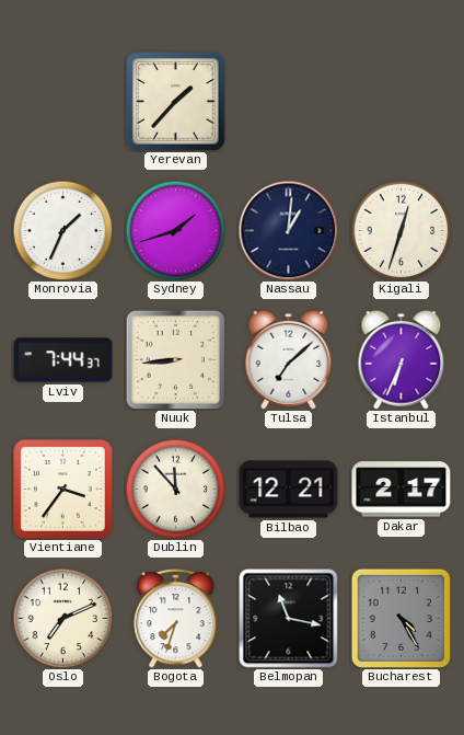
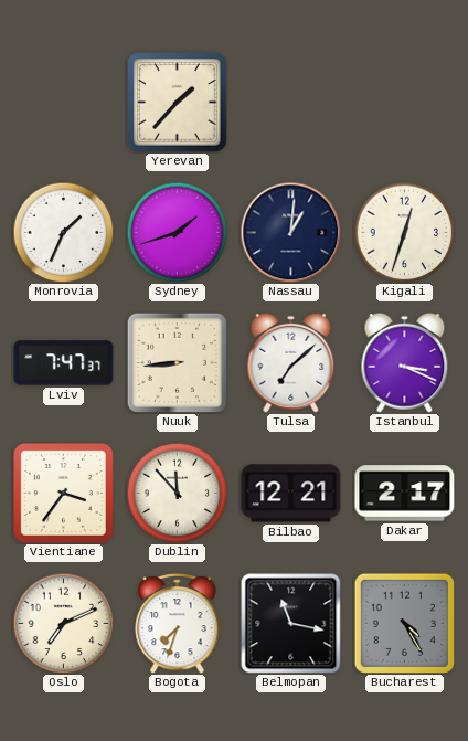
Lviv: 7:44 -> 7:47 (64, 363)
Istanbul: 6:34 -> 3:19 (405, 362)
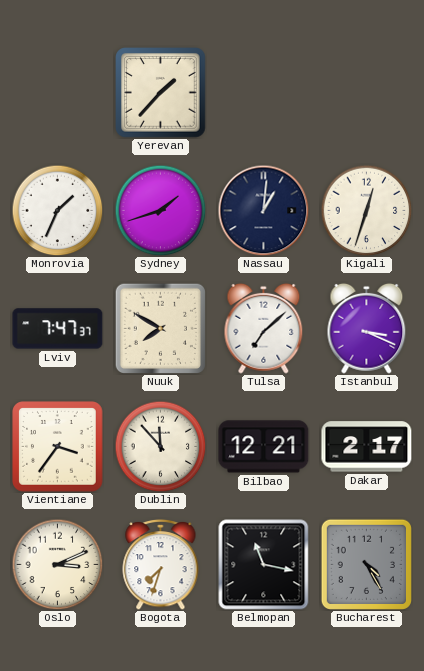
Nuuk: 8:44 -> 7:50 (160, 328)
Oslo: 7:11 -> 3:11 (57, 564)
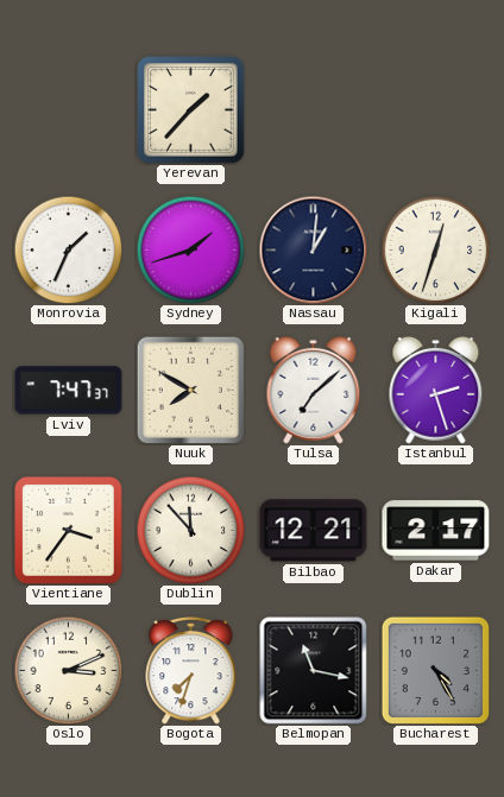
Istanbul: 3:19 -> 2:27 (436, 390)
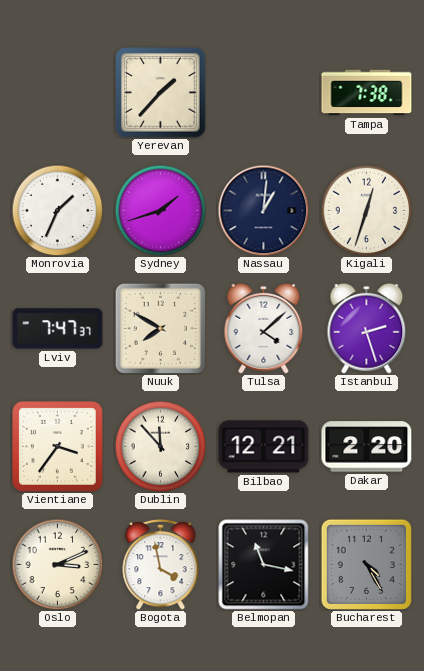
Tampa: none -> 7:38 (367, 93)
Tulsa: 7:08 -> 4:08 (264, 328)
Dakar: 2:17 -> 2:20 (367, 447)
Bogota: 7:33 -> 3:58 (161, 564)
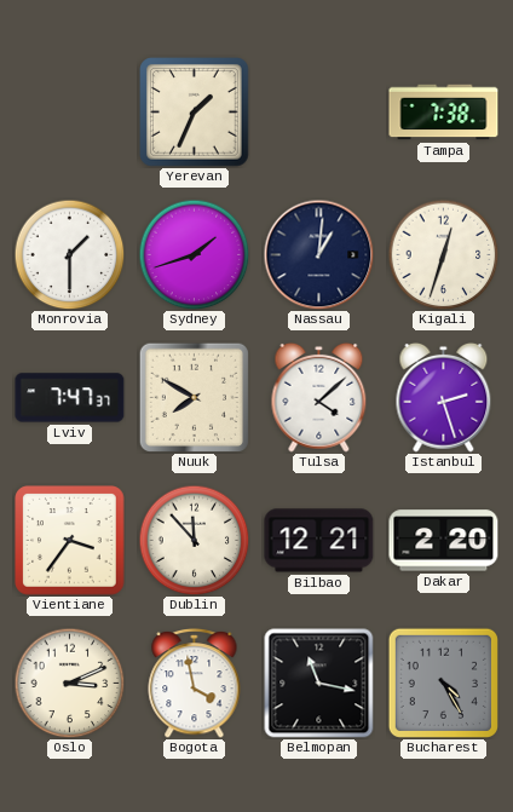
Yerevan: 1:37 -> 1:34 (195, 113)
Monrovia: 1:34 -> 1:30 (69, 254)
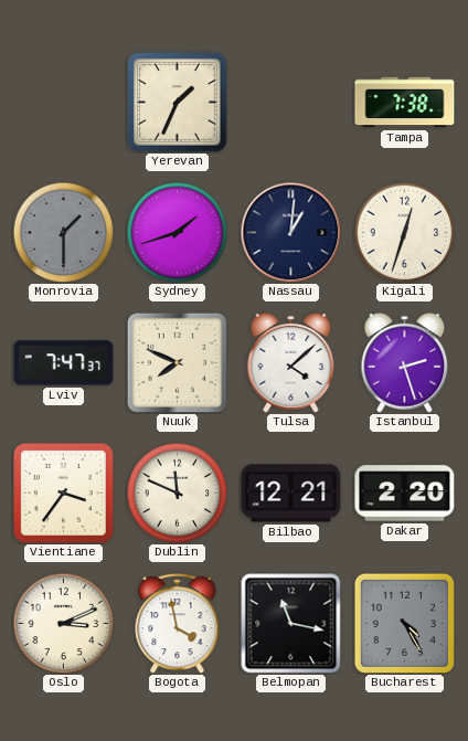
Monrovia dial: white -> grey (63, 232)
Nuuk: 7:50 -> 7:49 (177, 362)
Dublin: 11:53 -> 11:49 (177, 493)
